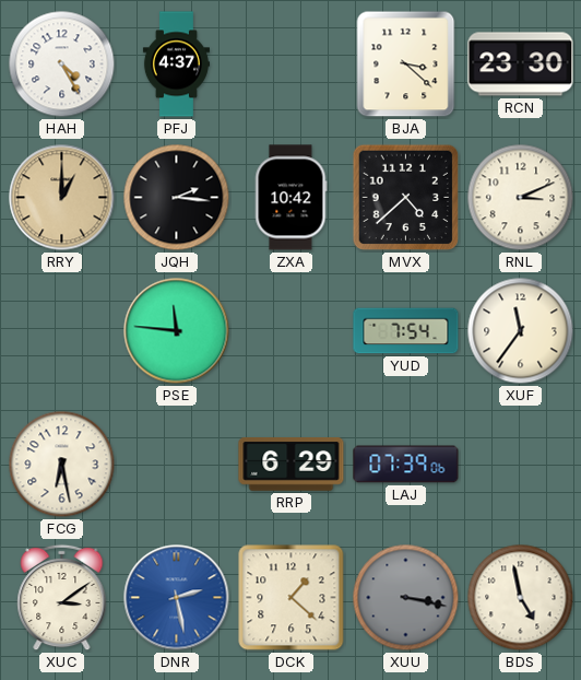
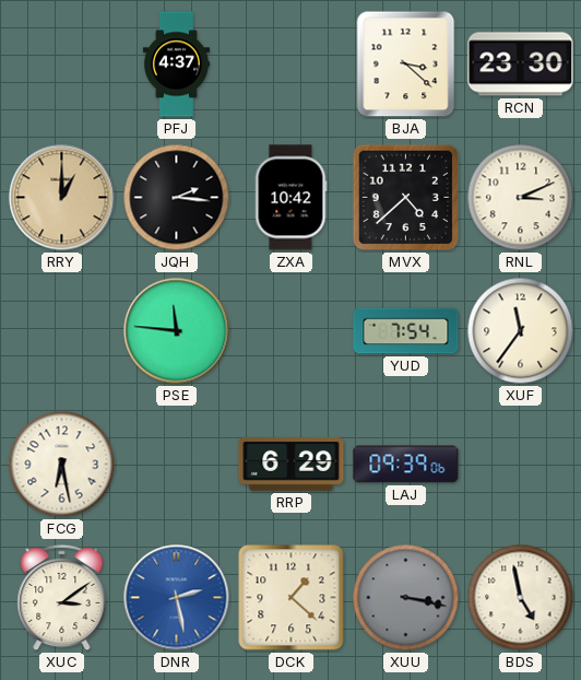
HAH: 4:25 -> none (62, 65)
LAJ: 07:39 -> 09:39 (406, 465)
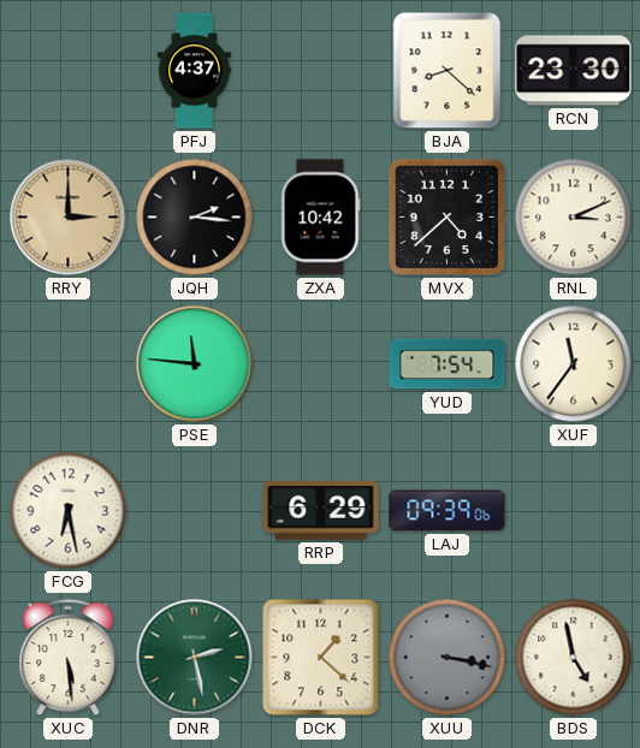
BJA: 3:22 -> 8:22 (448, 71)
RRY: 1:00 -> 3:00 (69, 218)
XUC: 3:09 -> 5:29 (69, 658)
DNR dial: blue -> green (195, 658)
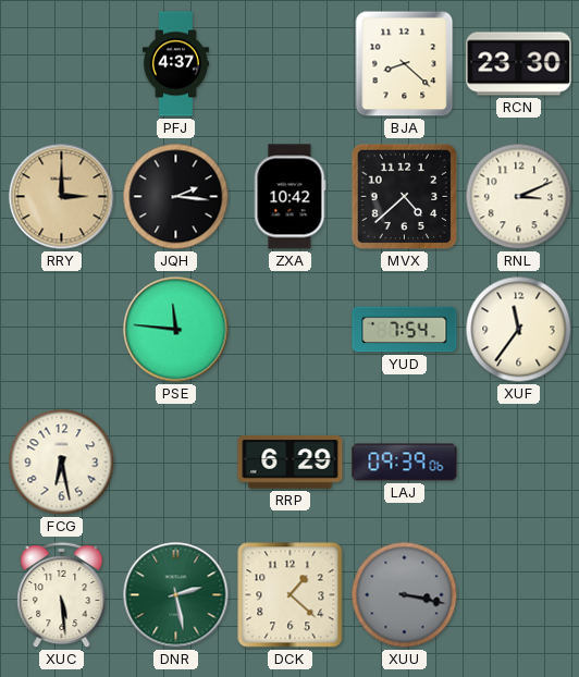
BDS: 4:58 -> none (574, 658)
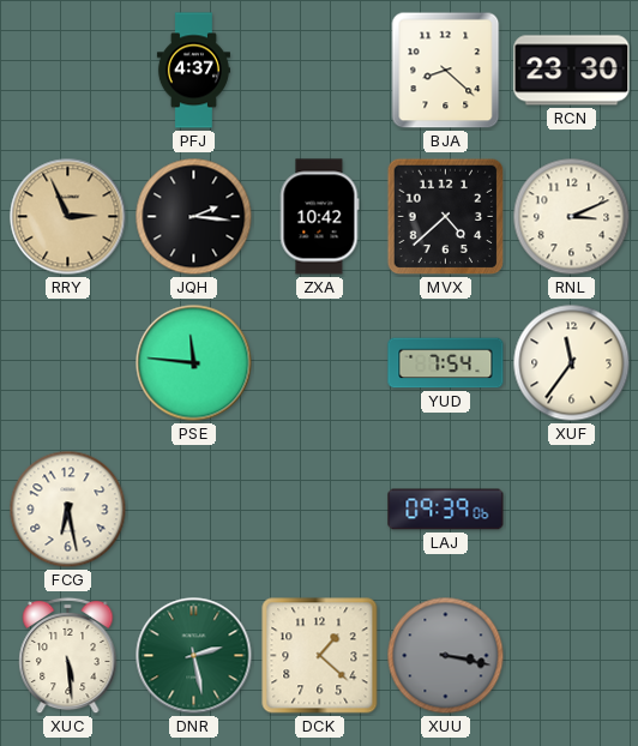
RRY: 3:00 -> 2:56 (68, 217)
RRP: 6:29 -> none (291, 463)
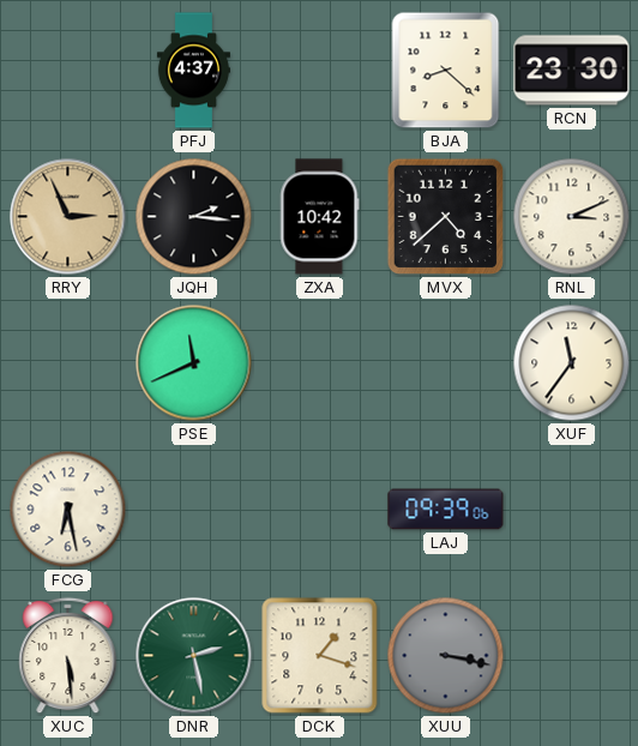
PSE: 11:46 -> 11:41 (194, 363)
YUD: 7:54 -> none (446, 363)
DCK: 1:22 -> 1:18 (320, 656)
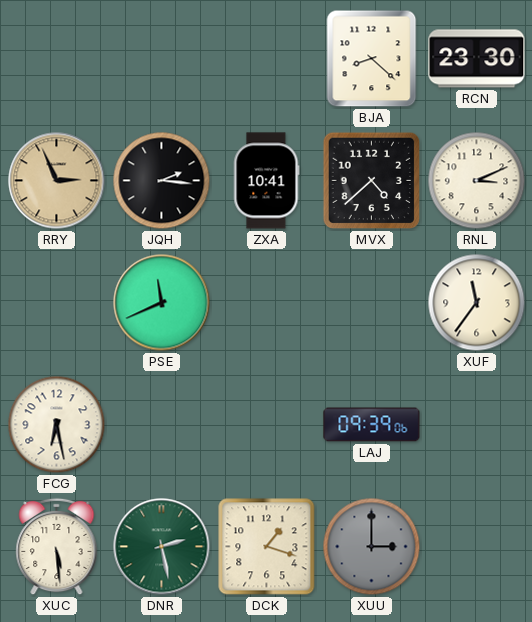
PFJ: 4:37 -> none (193, 71)
ZXA: 10:42 -> 10:41 (266, 181)
XUU: 3:17 -> 3:00 (372, 547)
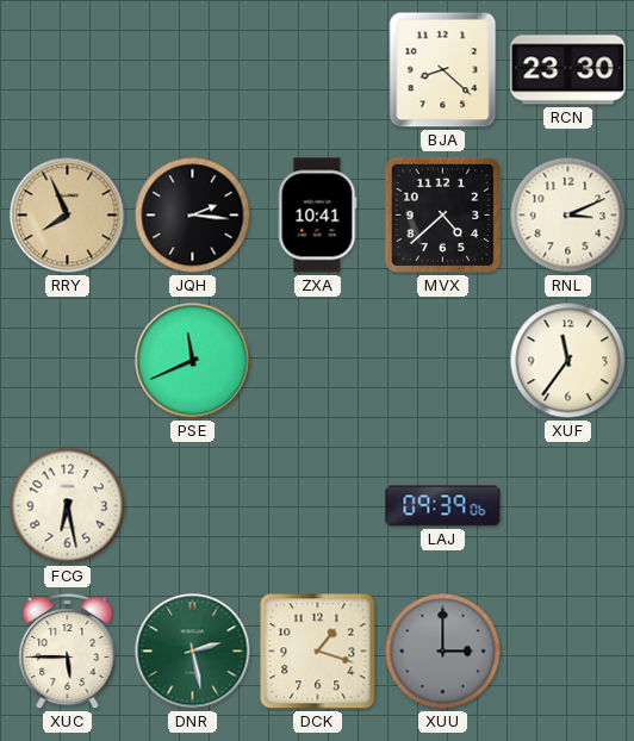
RRY: 2:56 -> 7:56 (68, 216)
XUC: 5:29 -> 5:45 (68, 652)
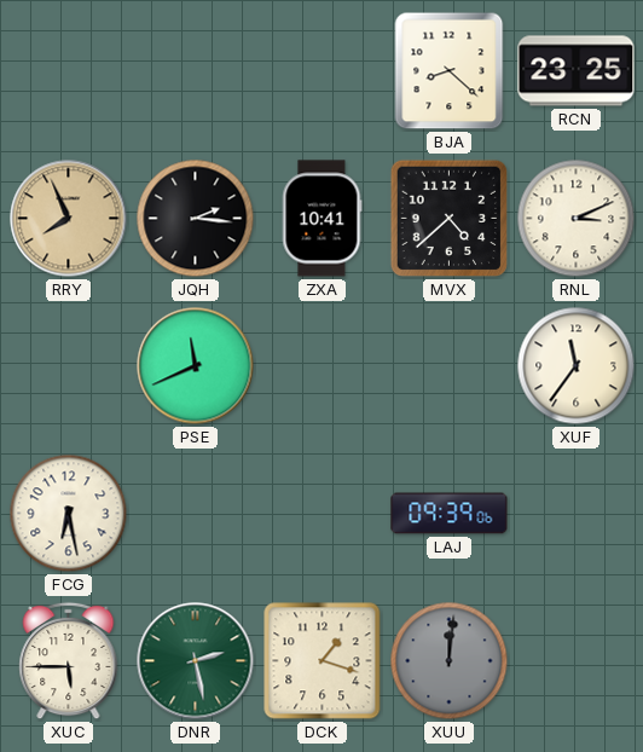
RCN: 23:30 -> 23:25 (577, 71)
XUU: 3:00 -> 12:01 (450, 661)
